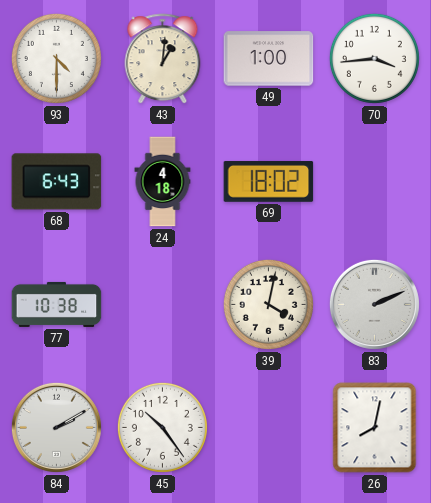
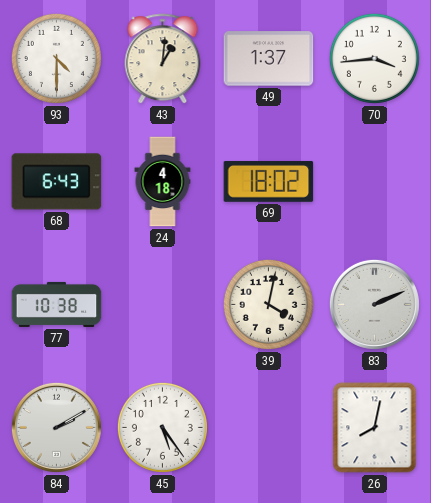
49: 1:00 -> 1:37 (269, 59)
45: 10:24 -> 5:24 (162, 427)
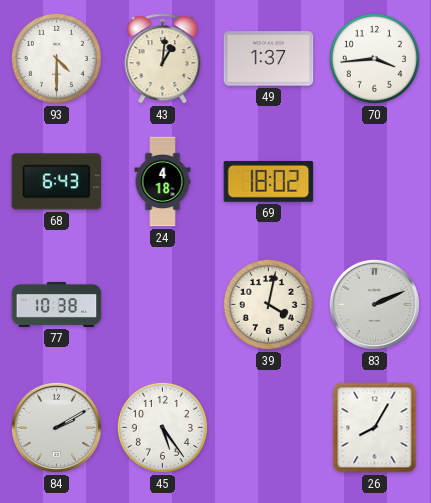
26: 8:02 -> 8:05 (375, 428)
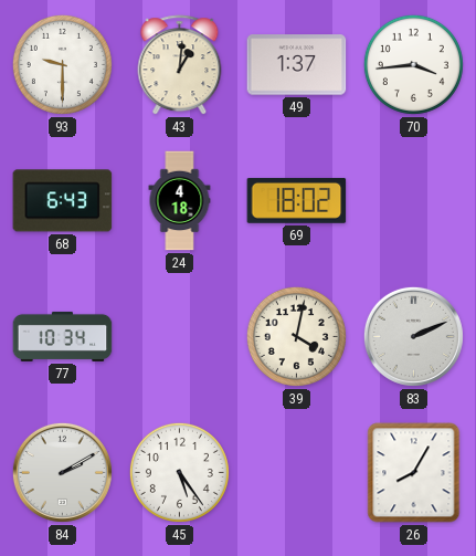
93: 4:30 -> 9:30 (62, 64)
77: 10:38 -> 10:34 (63, 336)
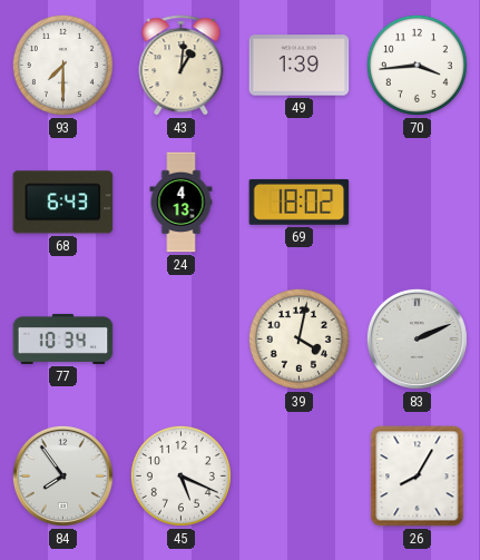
93: 9:30 -> 7:30 (62, 65)
49: 1:37 -> 1:39 (300, 66)
24: 4:18 -> 4:13 (182, 203)
84: 2:10 -> 7:54 (62, 475)
45: 5:24 -> 5:19 (180, 475)
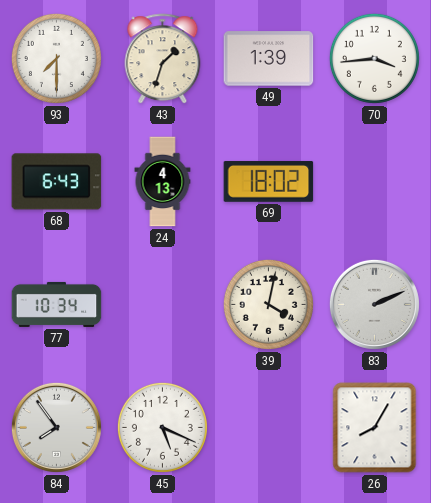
43: 1:01 -> 1:33 (163, 59)
